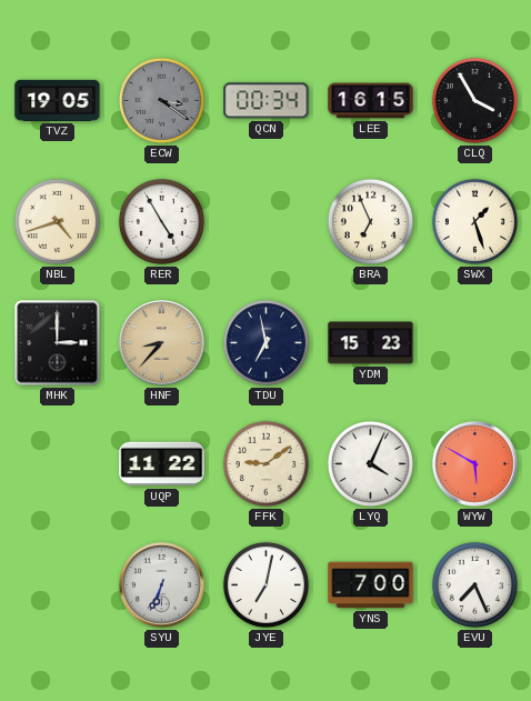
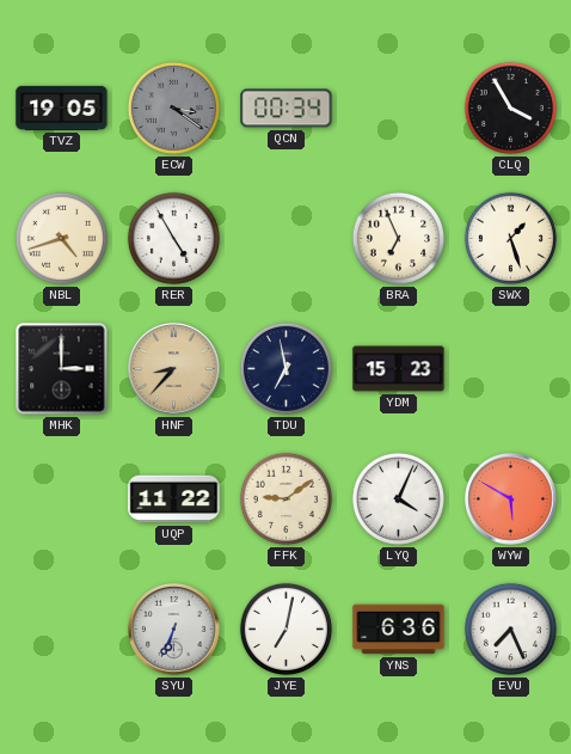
LEE: 16:15 -> none (371, 101)
YNS: 7:00 -> 6:36 (399, 630)
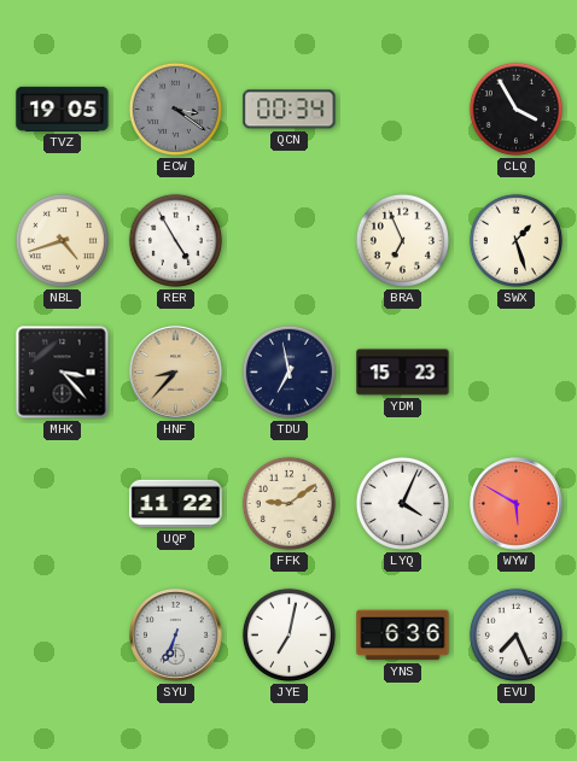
MHK: 3:00 -> 3:23 (63, 373)
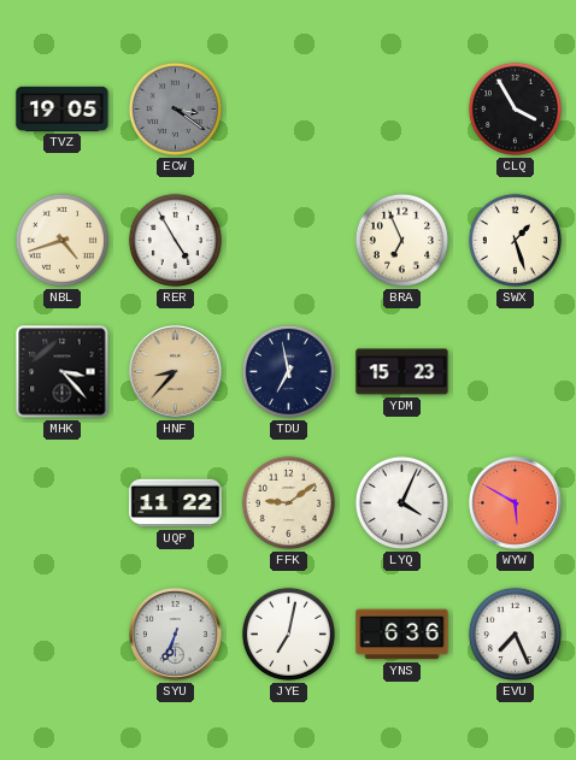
QCN: 00:34 -> none (290, 110)
